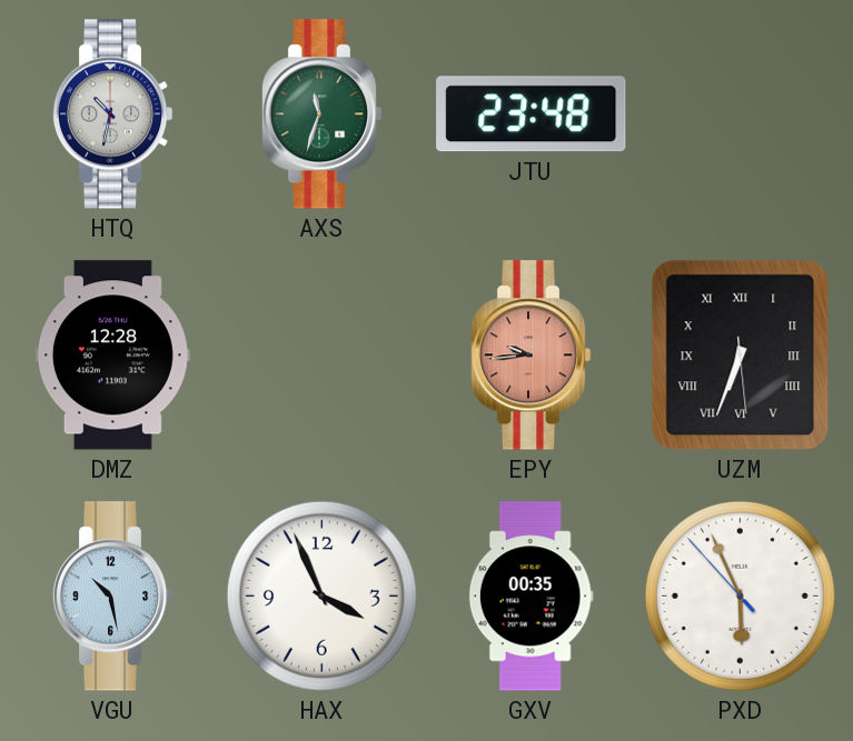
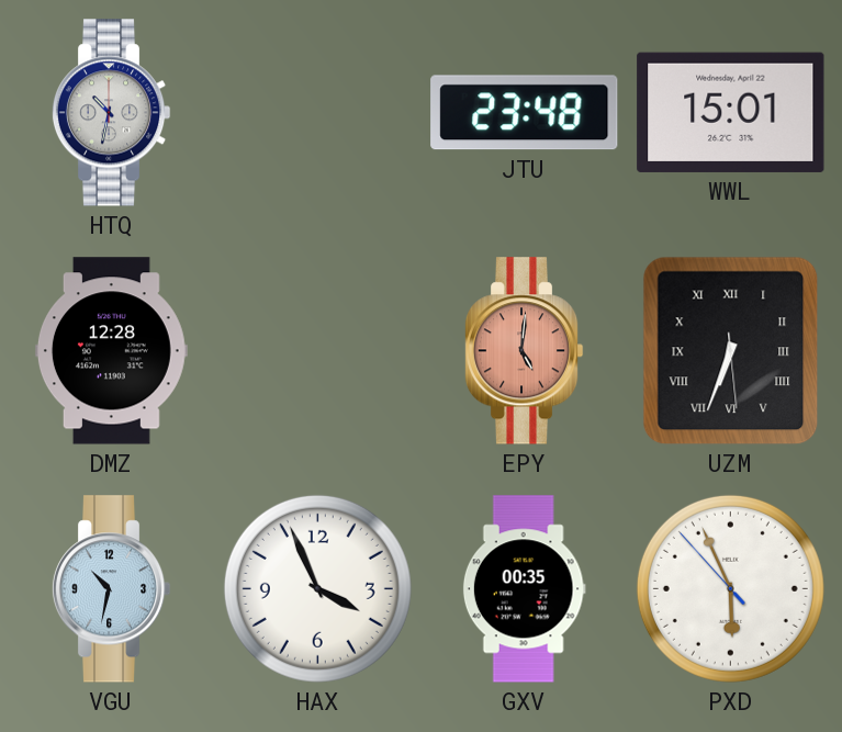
AXS: 11:33 -> none (321, 114)
WWL: none -> 15:01 (731, 112)
EPY: 9:44 -> 5:01 (524, 351)
VGU: 10:28 -> 10:32 (111, 589)
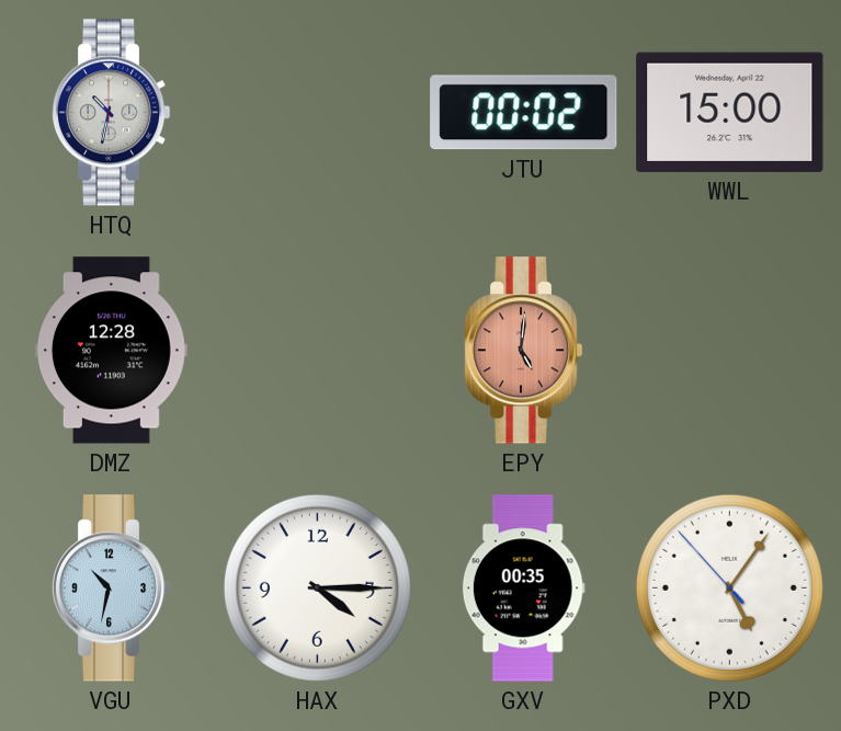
JTU: 23:48 -> 00:02 (524, 113)
WWL: 15:01 -> 15:00 (730, 112)
UZM: 6:33 -> none (731, 351)
HAX: 3:56 -> 4:15 (317, 587)
PXD: 5:55 -> 5:05 (729, 587)
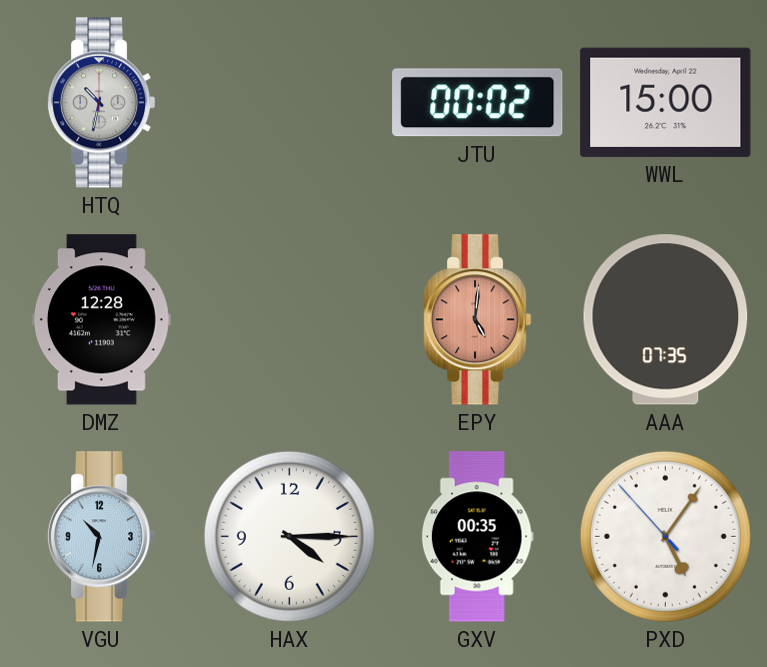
AAA: none -> 07:35 (666, 320)
